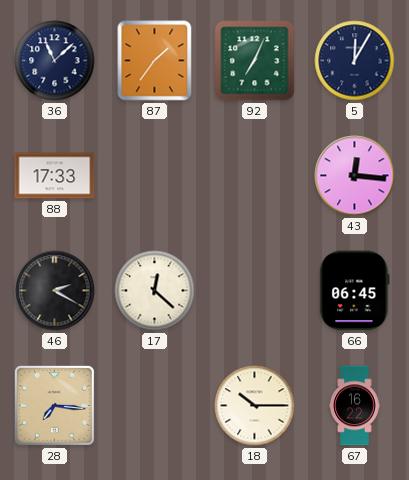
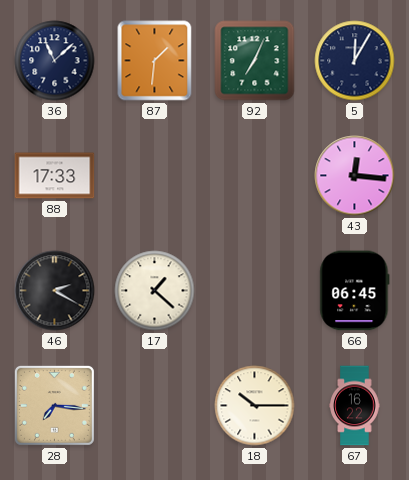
87: 1:36 -> 1:31 (155, 61)
17: 12:22 -> 1:22 (155, 291)
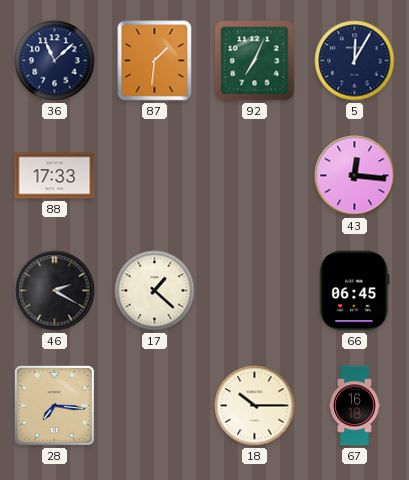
67: 16:22 -> 16:18 (355, 406)
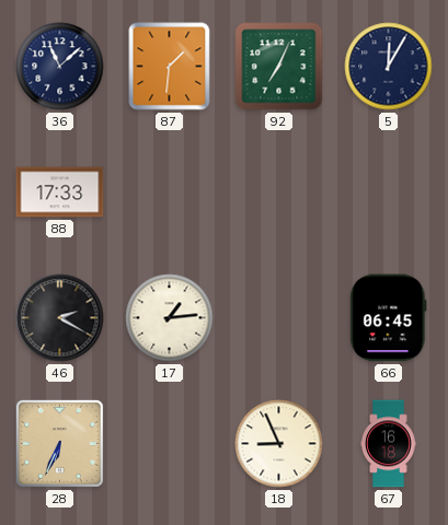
43: 12:16 -> none (355, 176)
17: 1:22 -> 1:14 (170, 318)
28: 7:16 -> 6:34 (59, 443)
18: 10:15 -> 8:56 (279, 444)
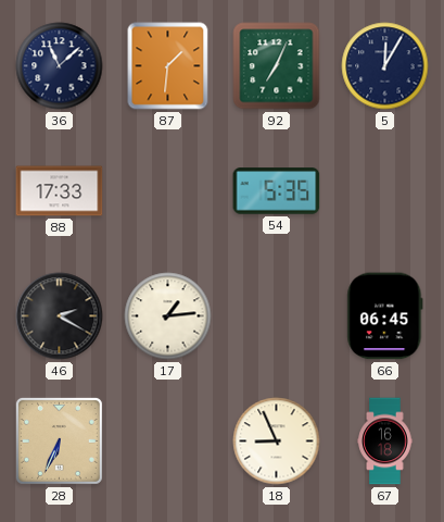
54: none -> 5:35 (277, 191)
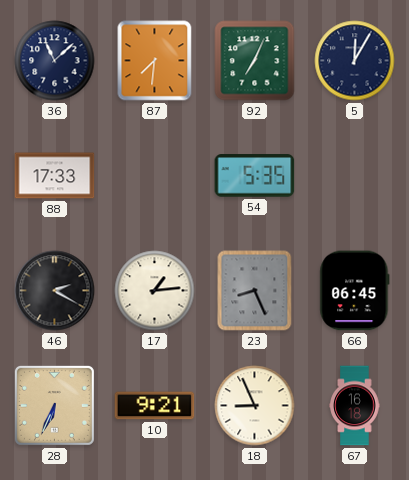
87: 1:31 -> 7:31 (155, 61)
23: none -> 8:26 (255, 291)
10: none -> 9:21 (155, 406)
